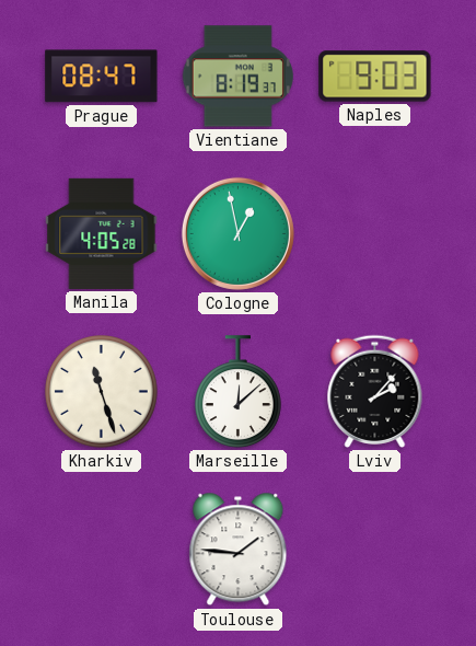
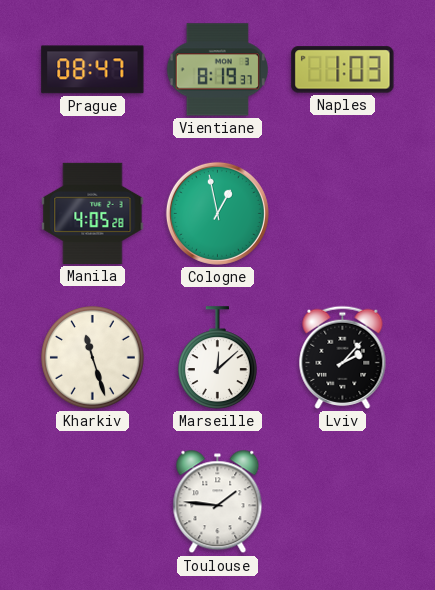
Naples: 9:03 -> 1:03 (343, 70)
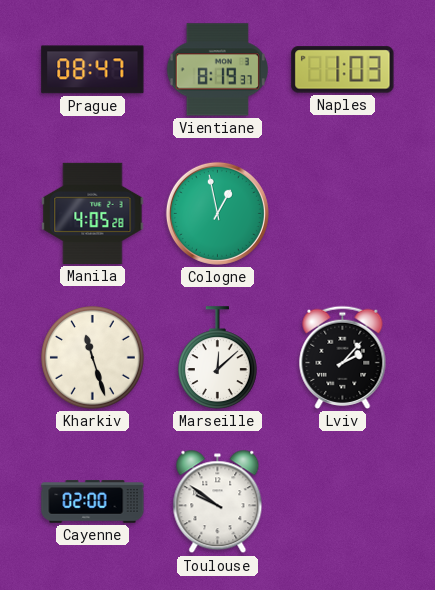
Cayenne: none -> 02:00 (93, 502)
Toulouse: 1:46 -> 9:51 (218, 502)
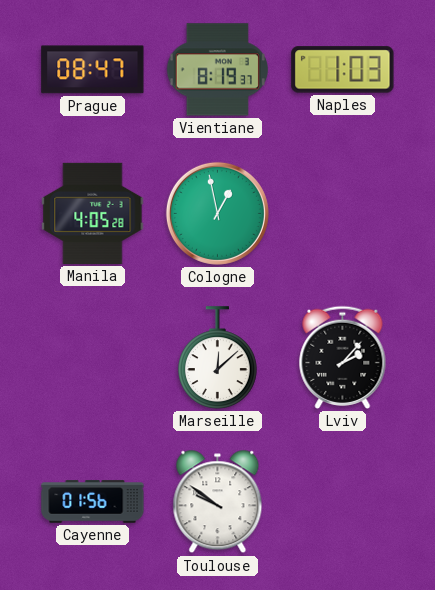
Kharkiv: 11:27 -> none (93, 358)
Cayenne: 02:00 -> 01:56 (93, 502)
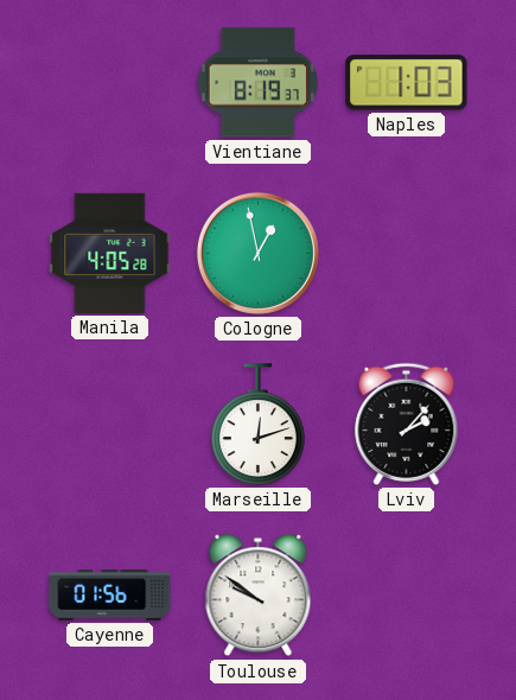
Prague: 08:47 -> none (93, 70)
Marseille: 12:08 -> 12:12 (259, 425)
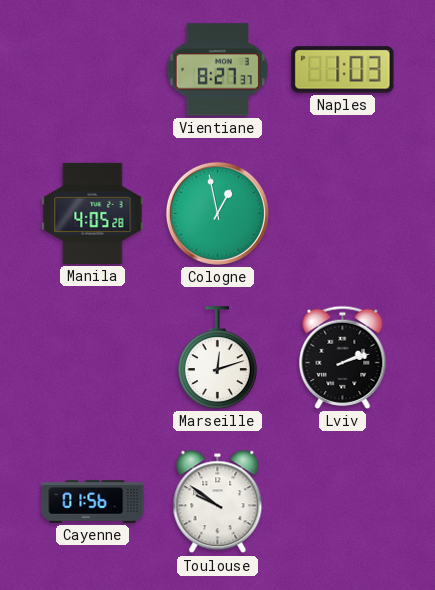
Vientiane: 8:19 -> 8:27 (217, 70)
Lviv: 2:07 -> 2:12 (343, 357)
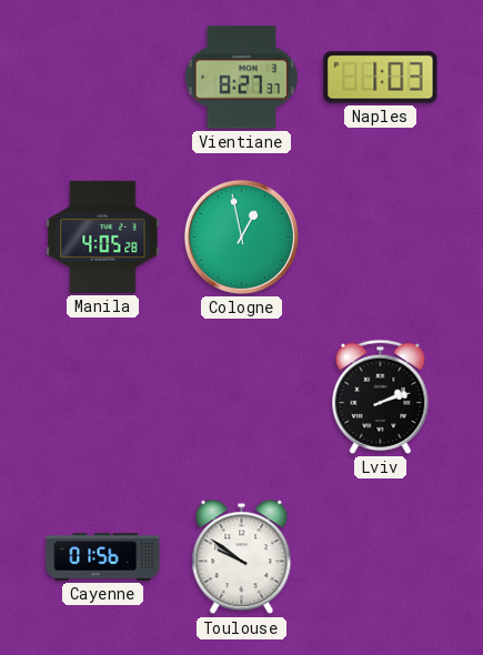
Marseille: 12:12 -> none (218, 358)
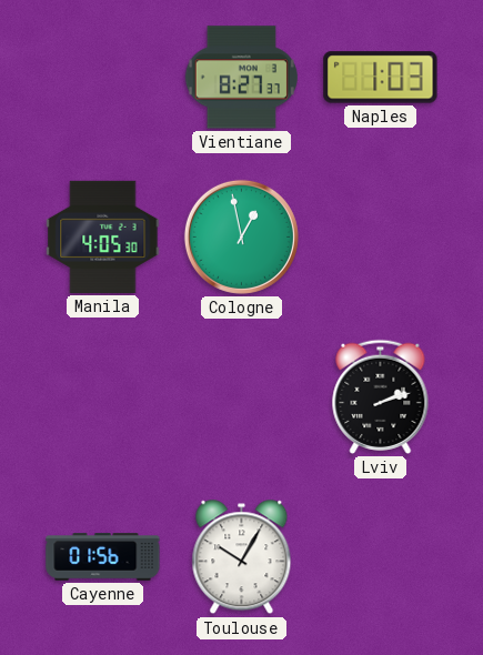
Manila: 4:05:28 -> 4:05:30 (103, 236)
Toulouse: 9:51 -> 10:05 (242, 557)
